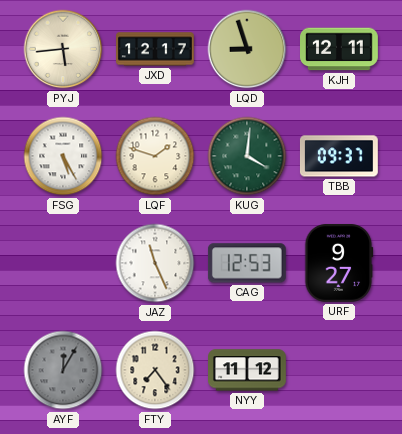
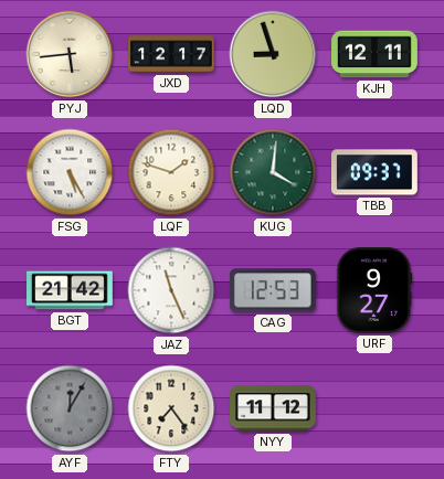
BGT: none -> 21:42 (71, 290)
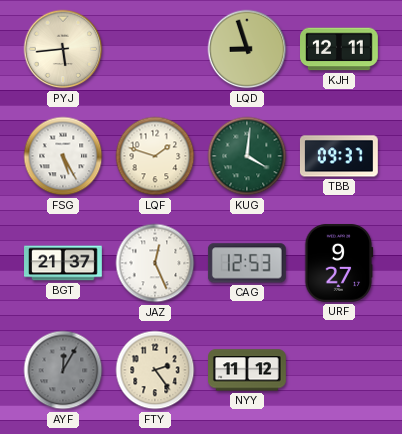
JXD: 12:17 -> none (172, 54)
BGT: 21:42 -> 21:37 (64, 263)
JAZ: 11:26 -> 12:26 (155, 263)
FTY: 7:24 -> 2:24 (155, 370)
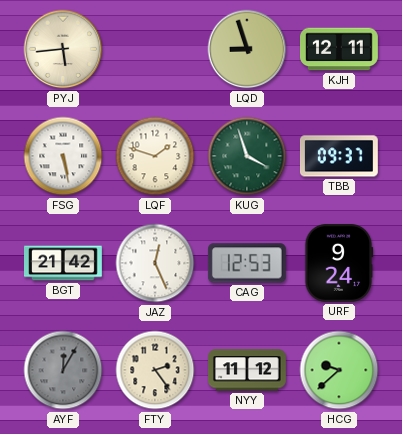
FSG: 5:25 -> 5:28 (63, 156)
KUG: 4:01 -> 3:57 (247, 156)
BGT: 21:37 -> 21:42 (64, 263)
URF: 9:27 -> 9:24 (339, 263)
HCG: none -> 9:38 (339, 370)
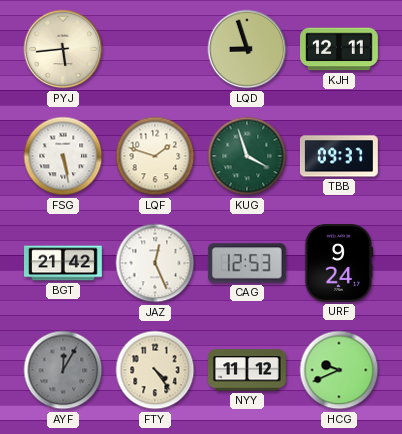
FTY: 2:24 -> 4:24 (155, 370)
HCG: 9:38 -> 9:41 (339, 370)
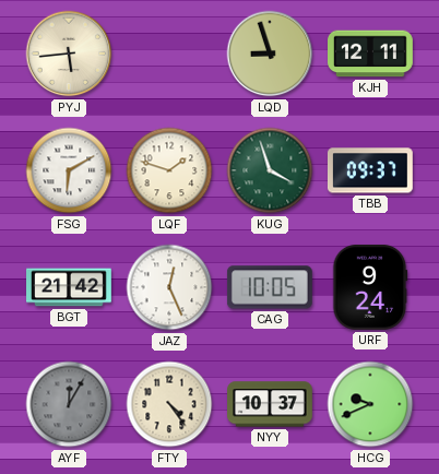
FSG: 5:28 -> 6:10 (69, 170)
CAG: 12:53 -> 10:05 (270, 287)
NYY: 11:12 -> 10:37 (271, 404)
